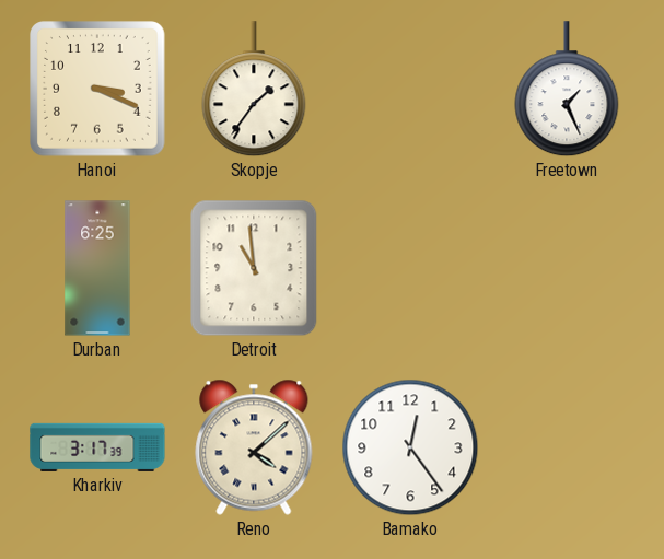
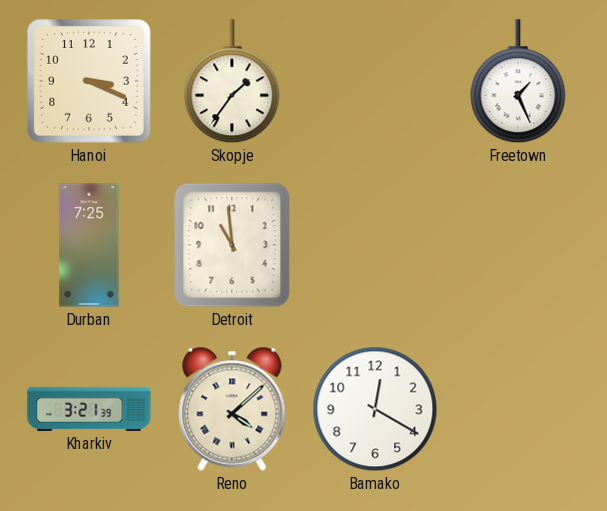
Durban: 6:25 -> 7:25 (89, 245)
Kharkiv: 3:17 -> 3:21 (89, 409)
Bamako: 12:24 -> 12:20 (375, 409)
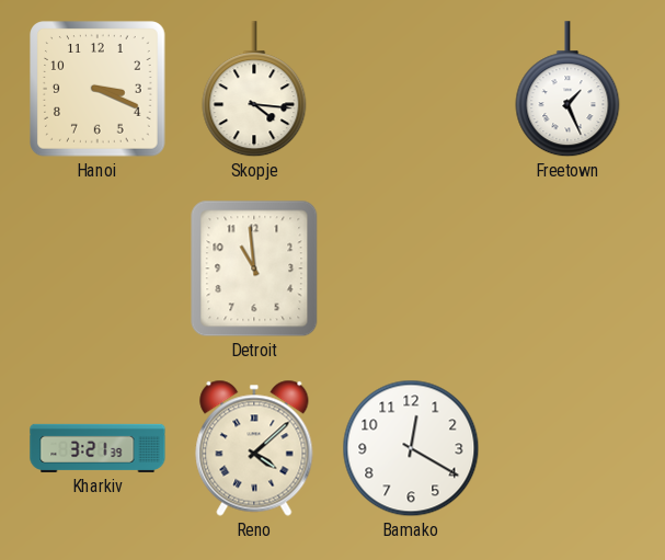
Skopje: 1:36 -> 4:16 (254, 90)
Durban: 7:25 -> none (89, 245)
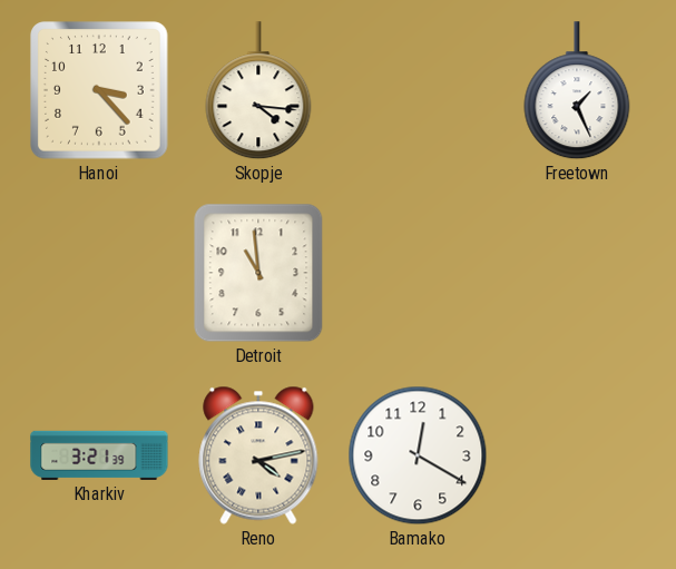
Hanoi: 3:19 -> 3:23 (99, 90)
Reno: 4:08 -> 4:13 (258, 455)
